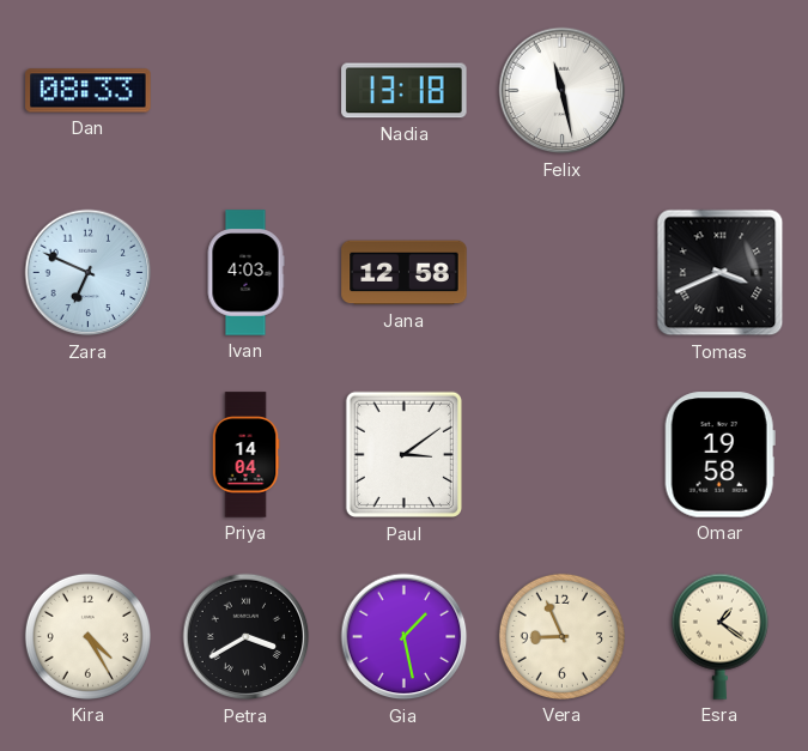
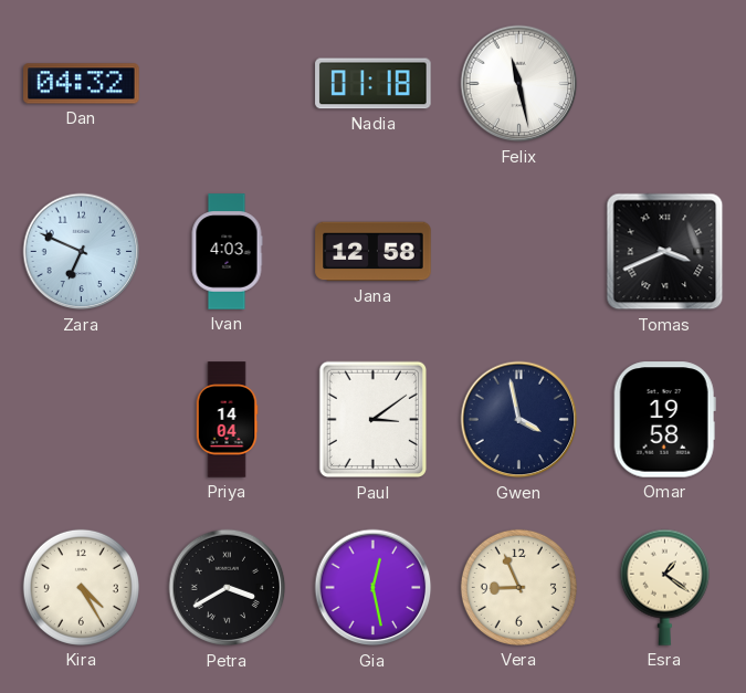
Dan: 08:33 -> 04:32 (82, 84)
Nadia: 13:18 -> 01:18 (374, 84)
Gwen: none -> 3:58 (519, 420)
Gia: 1:28 -> 12:28 (374, 588)
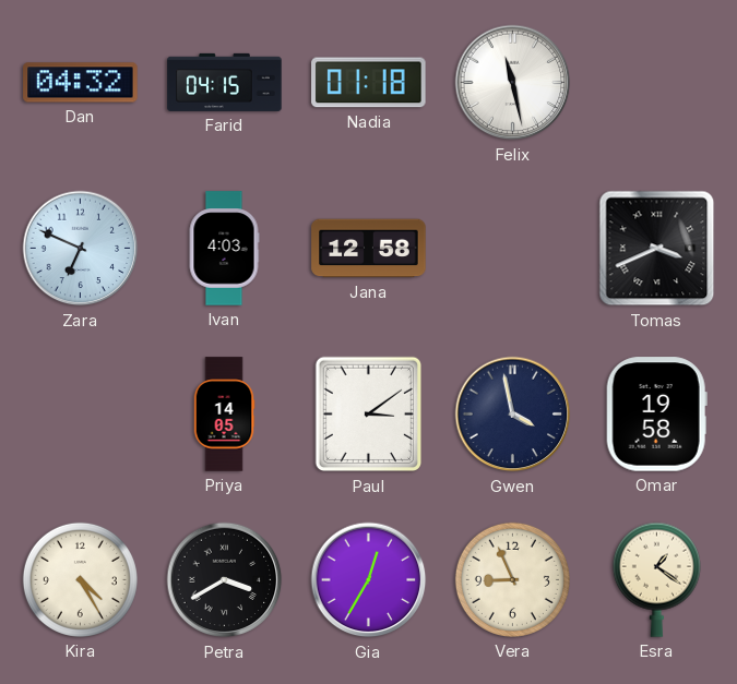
Farid: none -> 04:15 (225, 82)
Priya: 14:04 -> 14:05 (224, 415)
Gia: 12:28 -> 12:35 (369, 580)
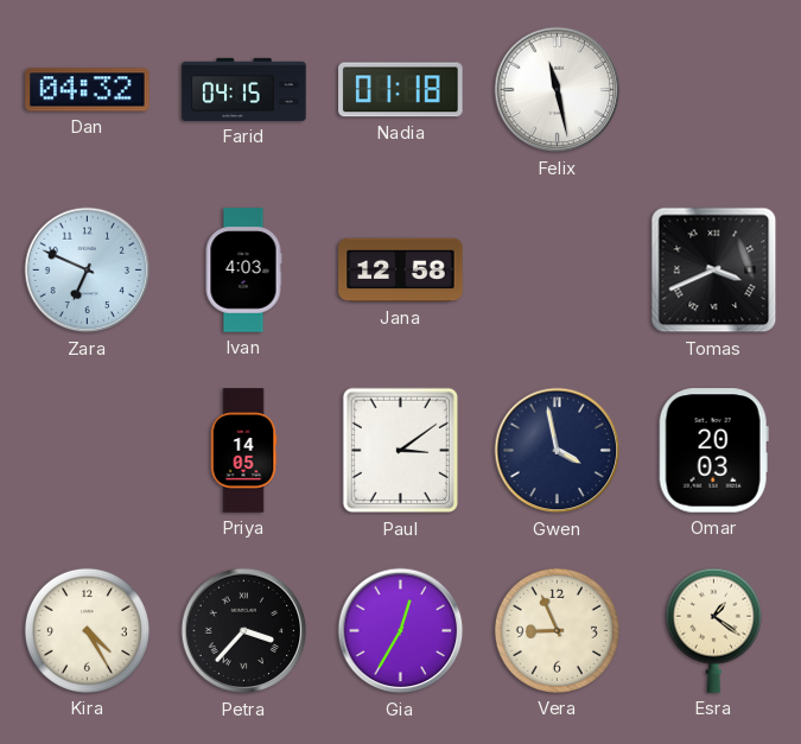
Omar: 19:58 -> 20:03 (713, 451)
Petra: 3:40 -> 3:37 (244, 631)
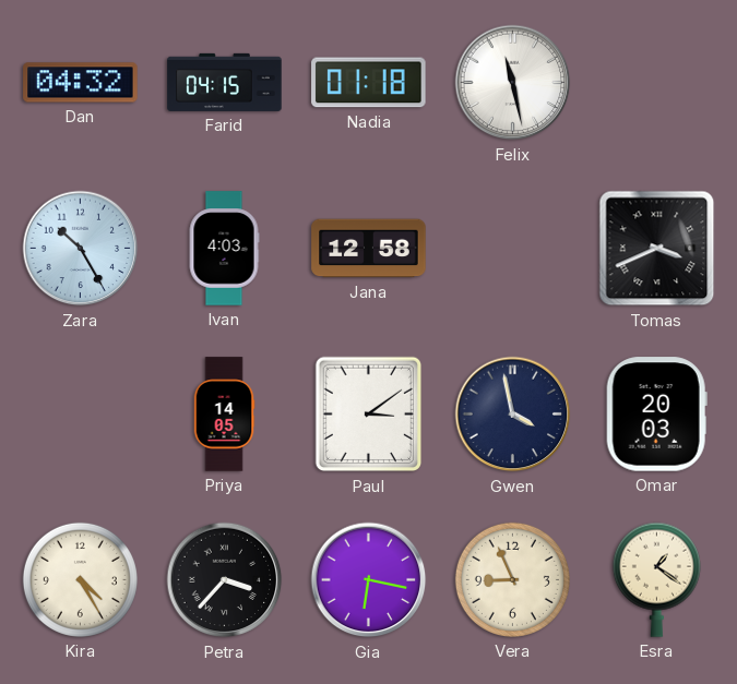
Zara: 6:49 -> 10:25 (81, 249)
Gia: 12:35 -> 6:17 (369, 580)
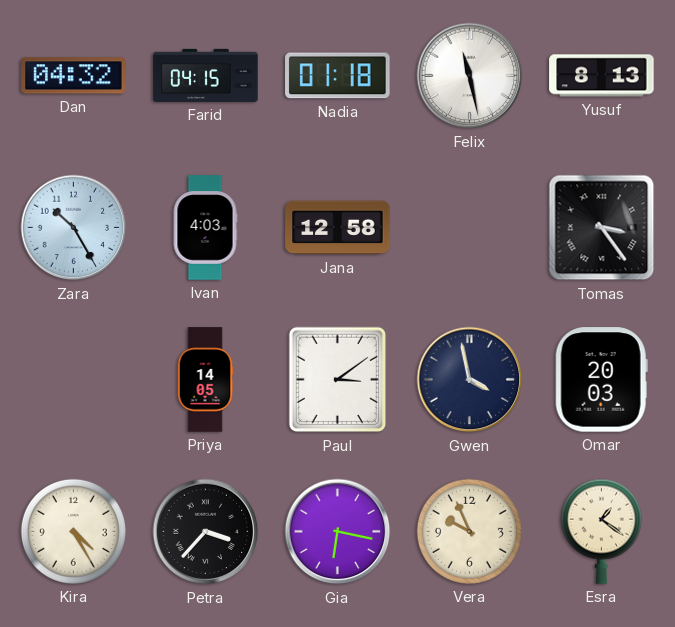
Yusuf: none -> 8:13 (602, 76)
Tomas: 3:41 -> 3:24 (602, 228)
Vera: 8:56 -> 9:56 (469, 531)
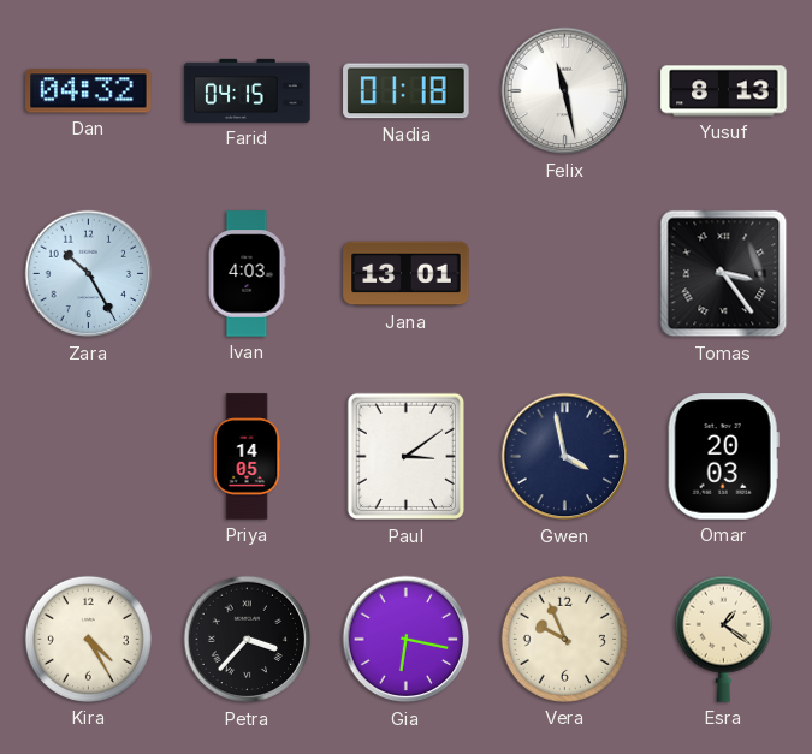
Jana: 12:58 -> 13:01 (407, 274)
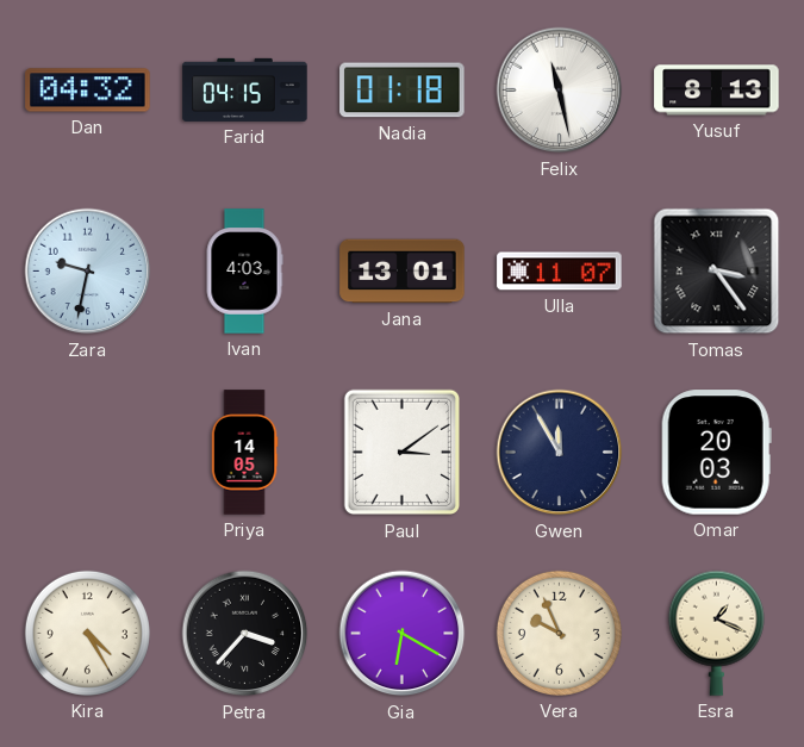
Zara: 10:25 -> 9:32 (88, 272)
Ulla: none -> 11:07 (560, 272)
Gwen: 3:58 -> 11:55 (560, 453)
Gia: 6:17 -> 6:20 (403, 634)
Esra: 1:21 -> 1:19 (716, 633)
